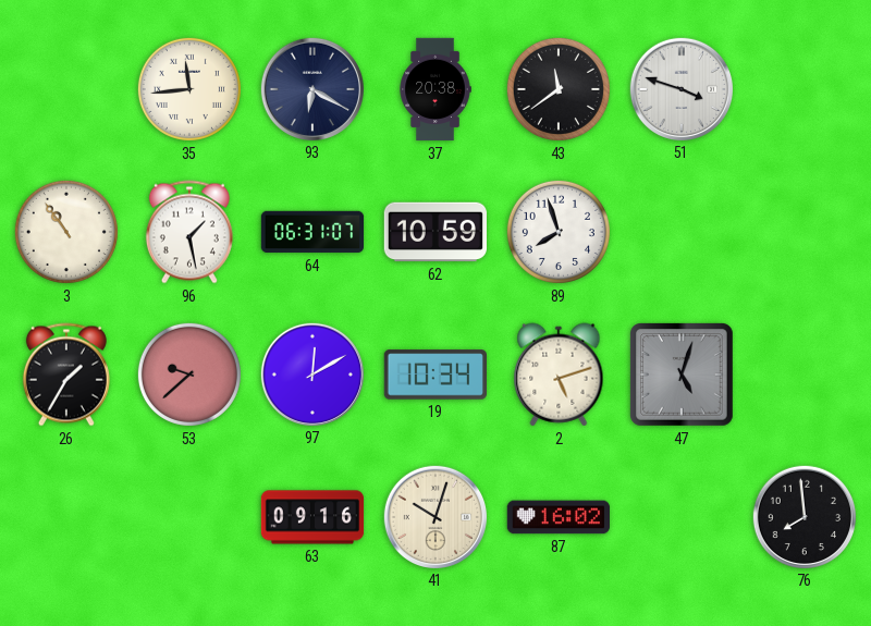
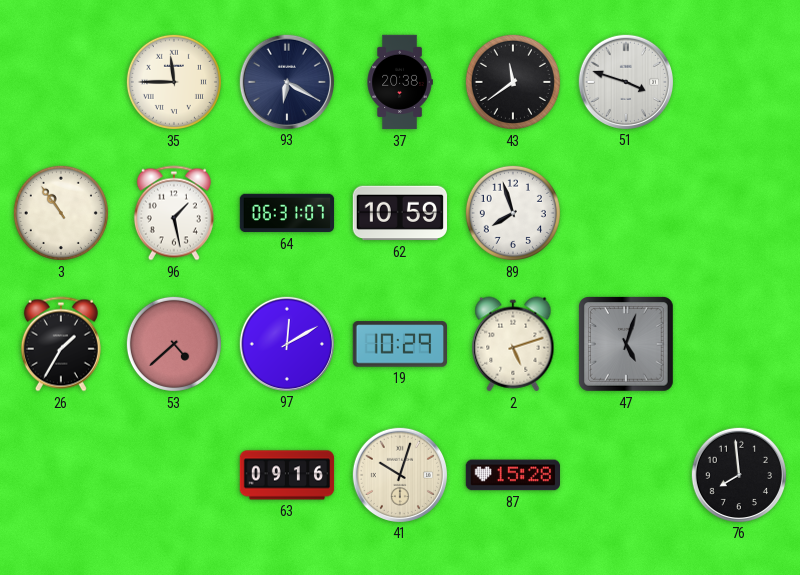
35: 11:44 -> 11:45 (174, 82)
53: 9:38 -> 4:38 (174, 344)
19: 10:34 -> 10:29 (399, 344)
87: 16:02 -> 15:28 (512, 475)
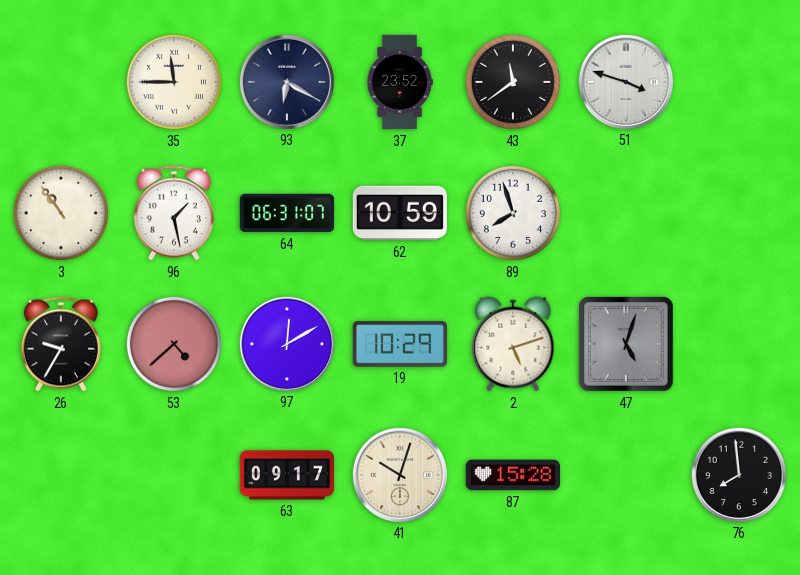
37: 20:38 -> 23:52 (400, 82)
26: 1:35 -> 9:35 (61, 344)
63: 09:16 -> 09:17 (287, 475)
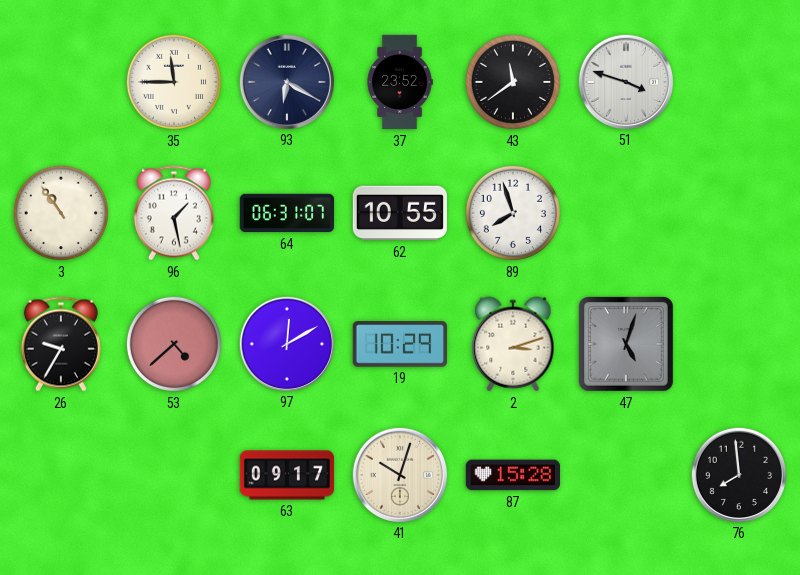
62: 10:59 -> 10:55 (399, 213)
2: 5:12 -> 3:12 (513, 344)
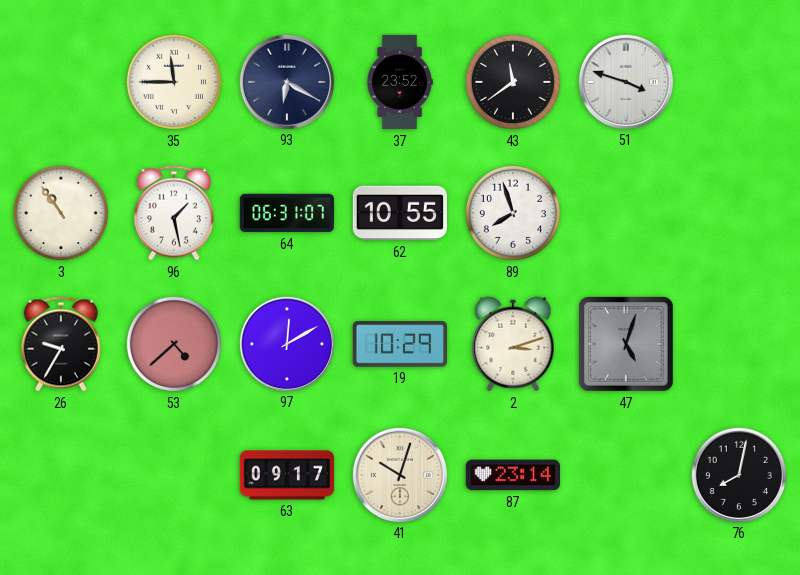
87: 15:28 -> 23:14 (512, 475)
76: 7:59 -> 8:02 (738, 474)
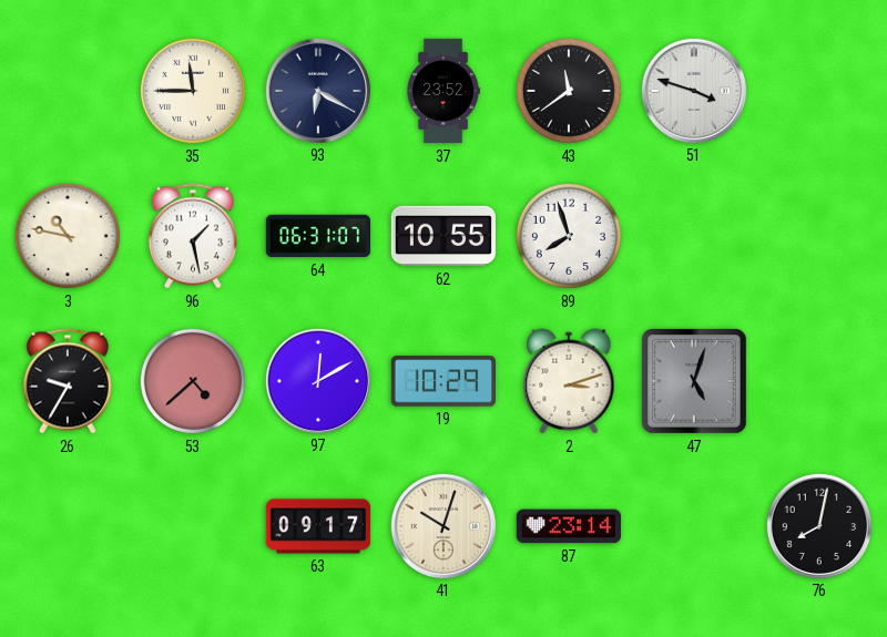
3: 10:54 -> 10:47 (68, 236)
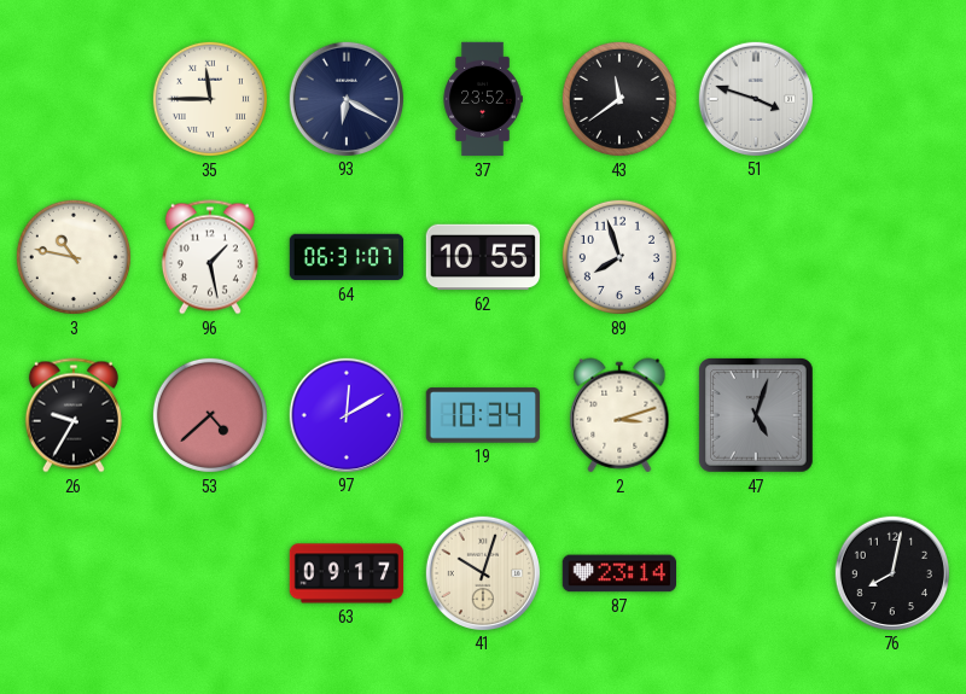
19: 10:29 -> 10:34 (482, 415)
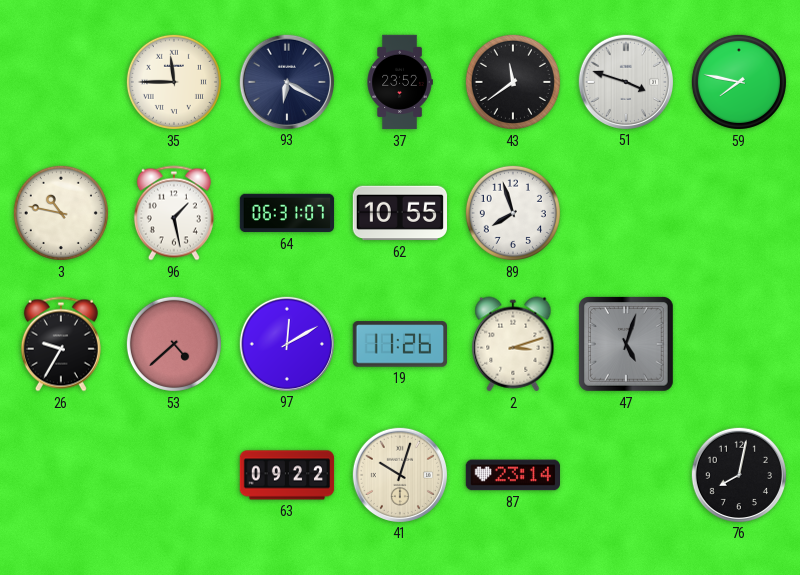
59: none -> 7:47 (739, 82)
19: 10:34 -> 11:26 (399, 344)
63: 09:17 -> 09:22 (287, 475)
